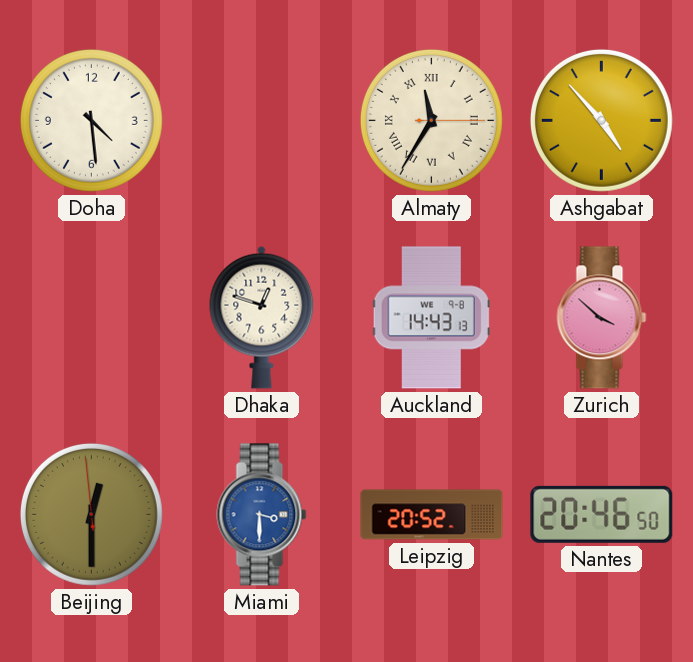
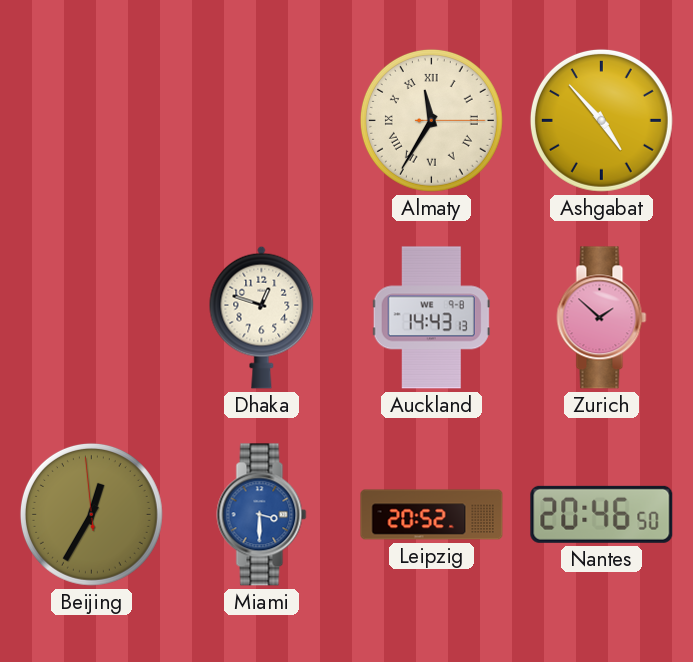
Doha: 4:29 -> none (91, 120)
Zurich: 3:52 -> 1:52 (602, 318)
Beijing: 12:29 -> 12:34 (91, 514)
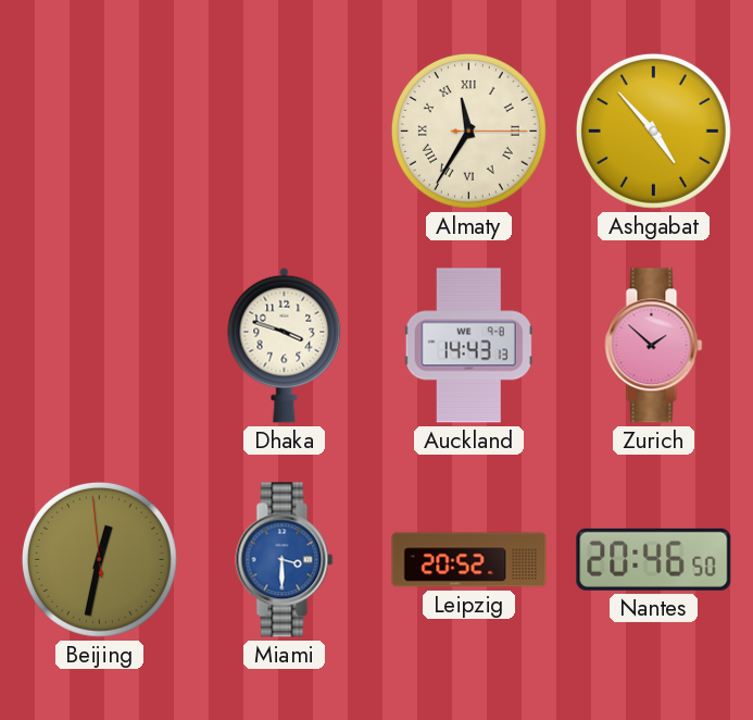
Dhaka: 12:48 -> 3:48 (285, 345)
Beijing: 12:34 -> 12:31 (99, 559)
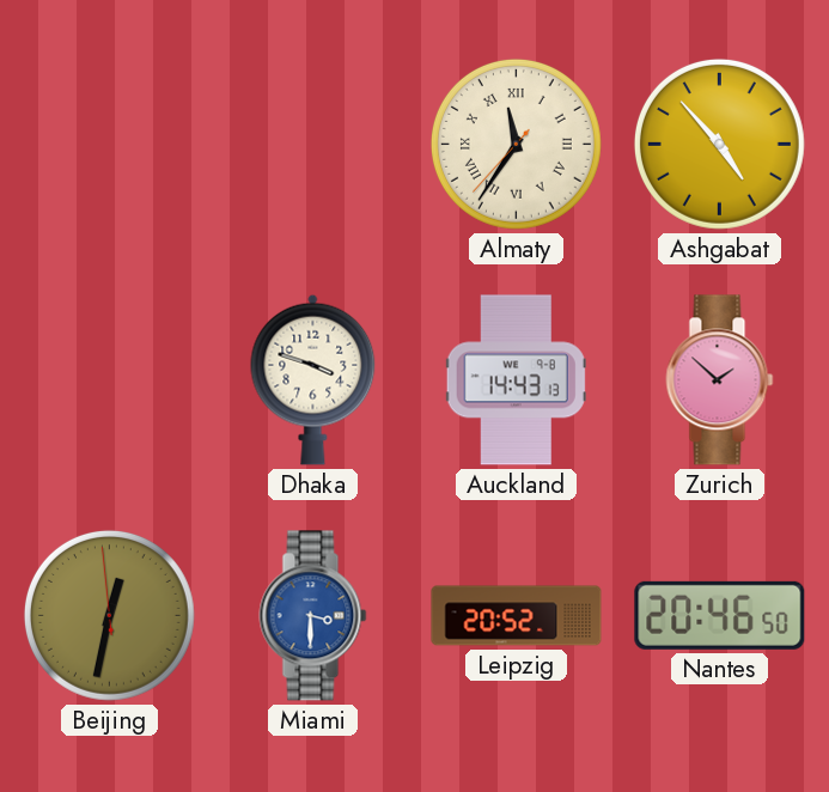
Almaty: 11:35:15 -> 11:35:37 (516, 144)
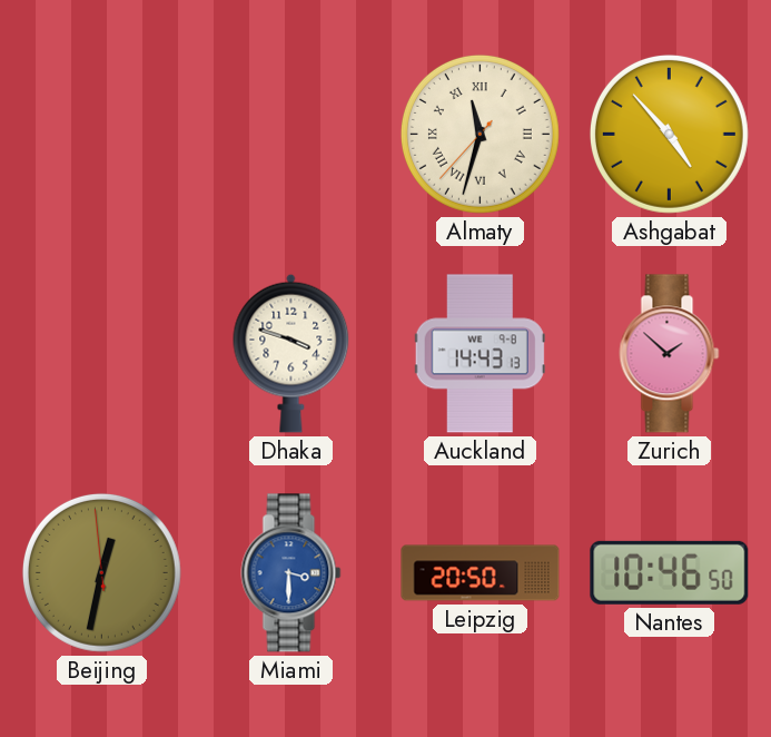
Almaty: 11:35 -> 11:32 (480, 134)
Leipzig: 20:52 -> 20:50 (481, 573)
Nantes: 20:46 -> 10:46 (670, 572)
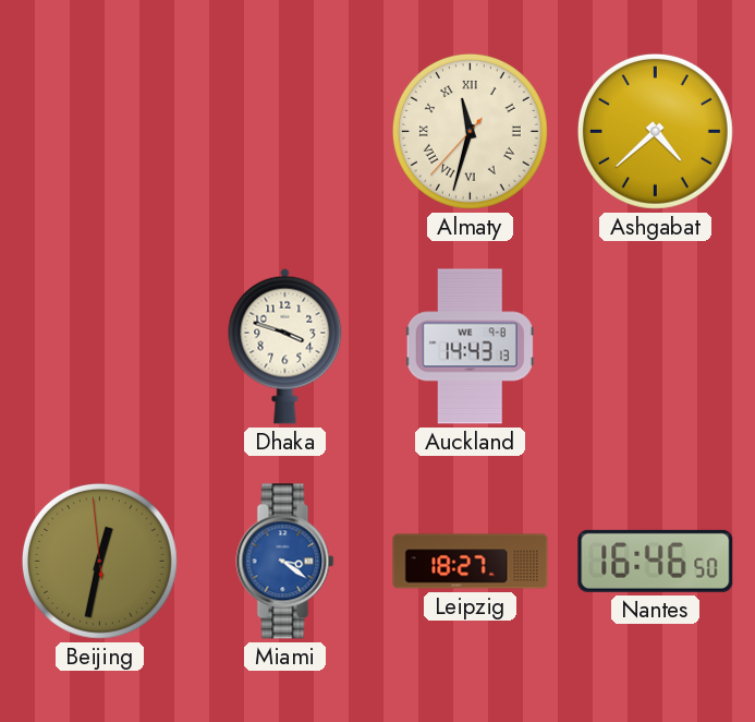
Ashgabat: 4:53 -> 4:38 (655, 131)
Zurich: 1:52 -> none (670, 354)
Miami: 3:30 -> 3:21 (285, 562)
Leipzig: 20:50 -> 18:27 (471, 562)
Nantes: 10:46 -> 16:46 (656, 561)
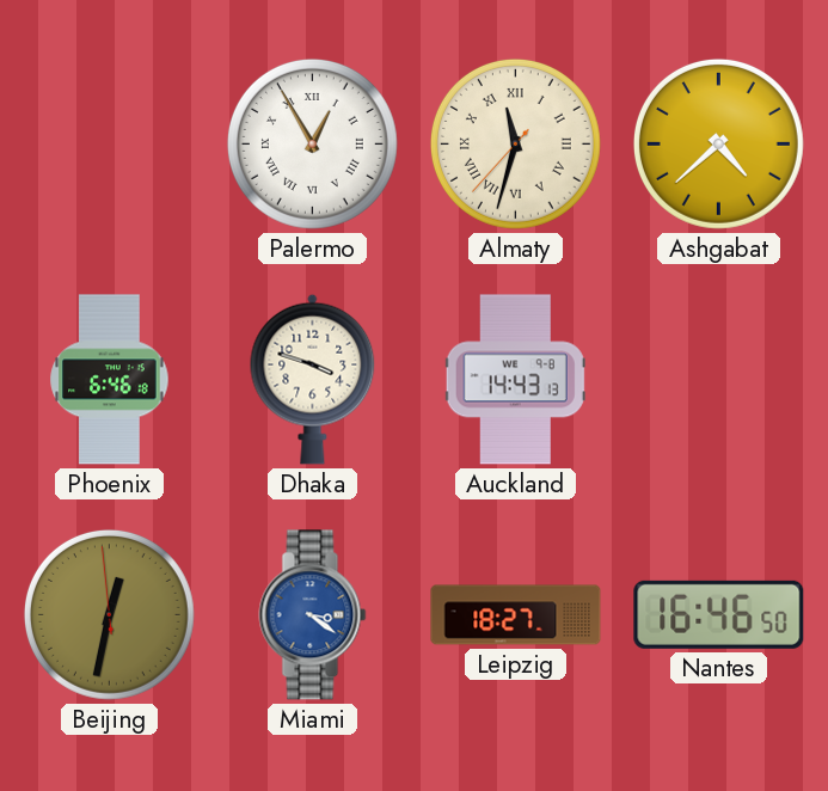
Palermo: none -> 12:55 (312, 143)
Phoenix: none -> 6:46 (110, 380)
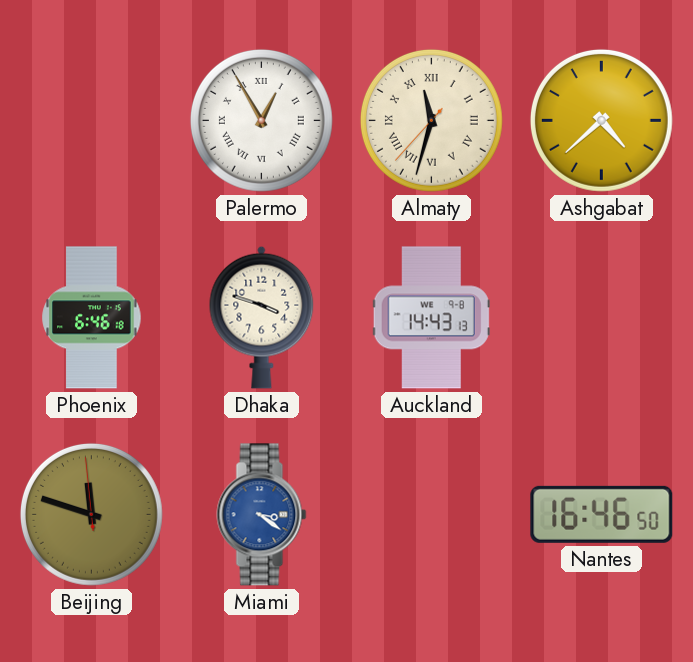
Beijing: 12:31 -> 11:47 (91, 514)
Leipzig: 18:27 -> none (516, 615)
